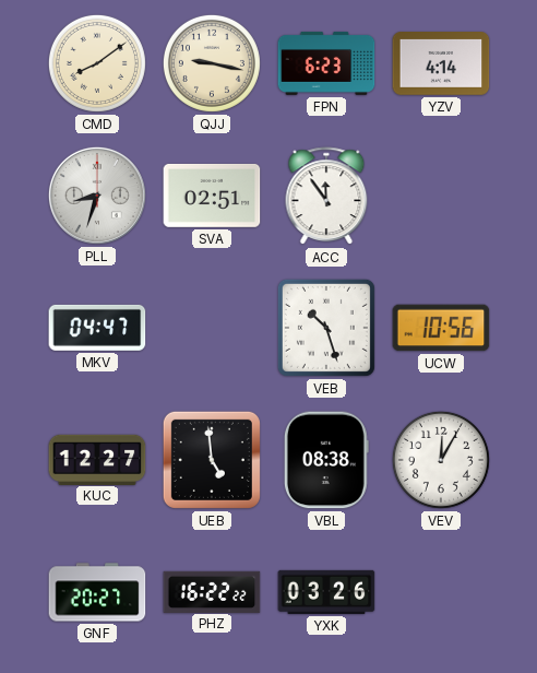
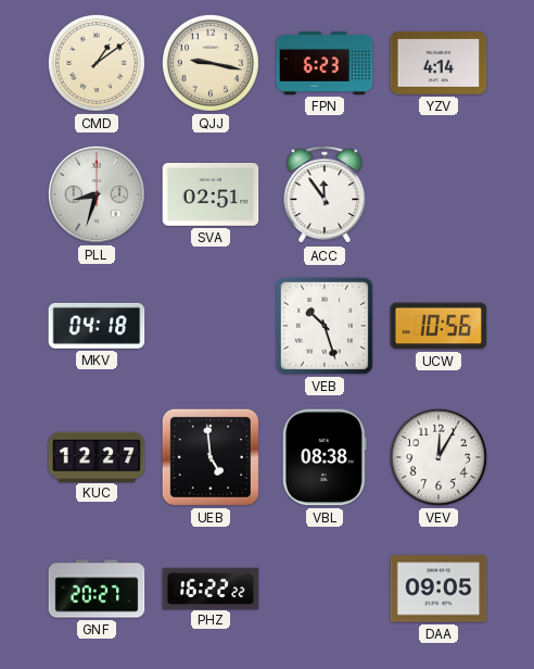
CMD: 8:09 -> 1:09 (97, 63)
MKV: 04:47 -> 04:18 (97, 326)
YXK: 03:26 -> none (326, 592)
DAA: none -> 09:05 (438, 589)
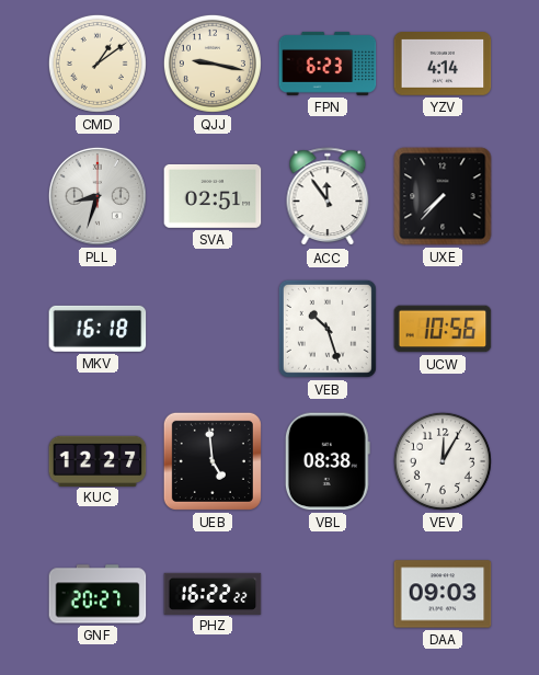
UXE: none -> 7:37 (443, 196)
MKV: 04:18 -> 16:18 (98, 329)
DAA: 09:05 -> 09:03 (443, 594)
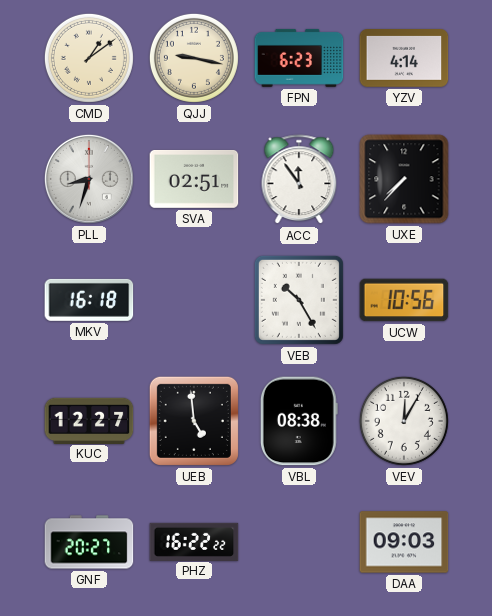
VEB: 10:27 -> 10:25 (299, 300)
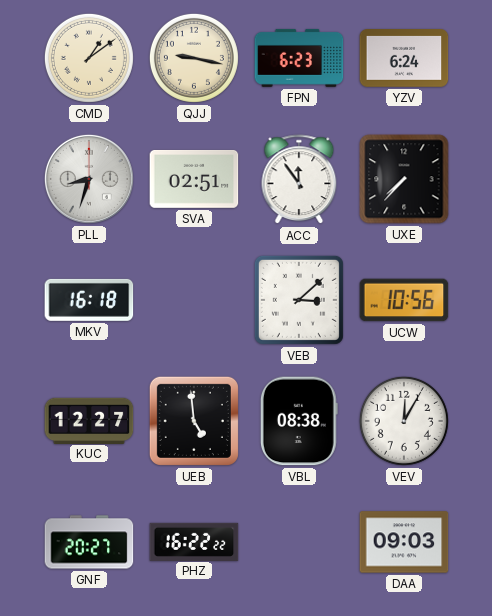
YZV: 4:14 -> 6:24 (404, 59)
VEB: 10:25 -> 3:08 (299, 300)
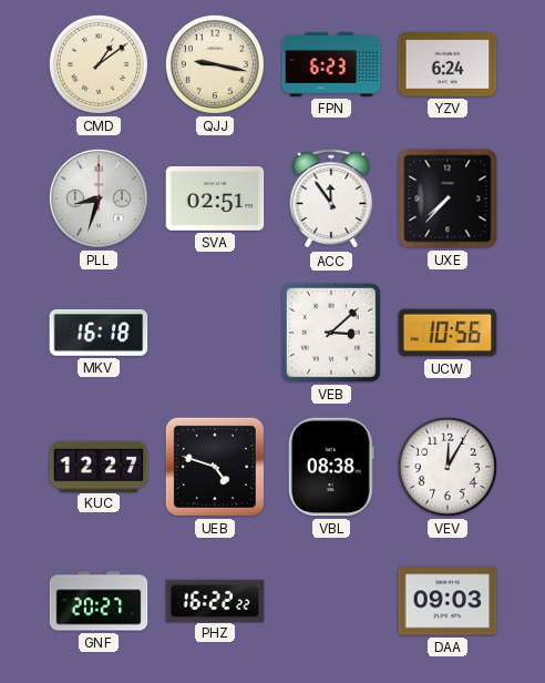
UEB: 4:59 -> 4:48 (215, 467)
